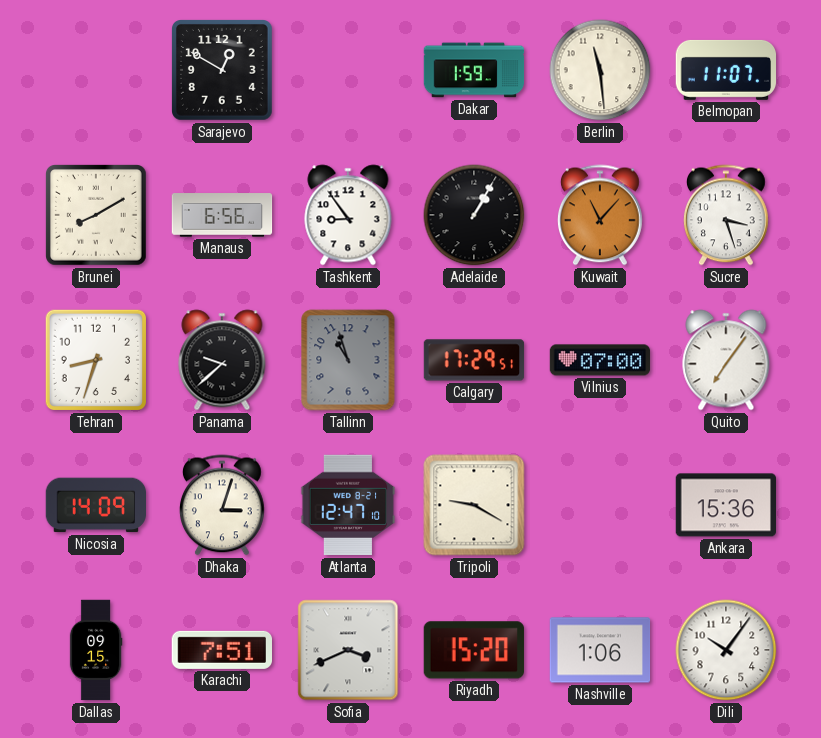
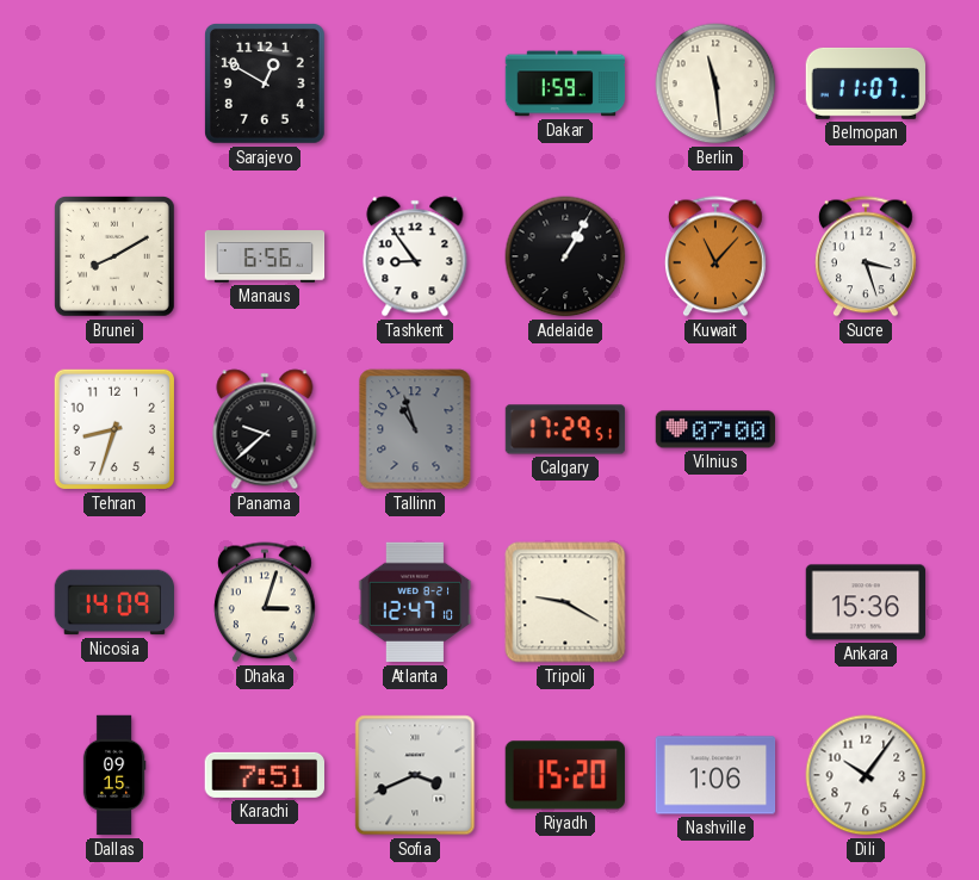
Quito: 7:06 -> none (726, 360)
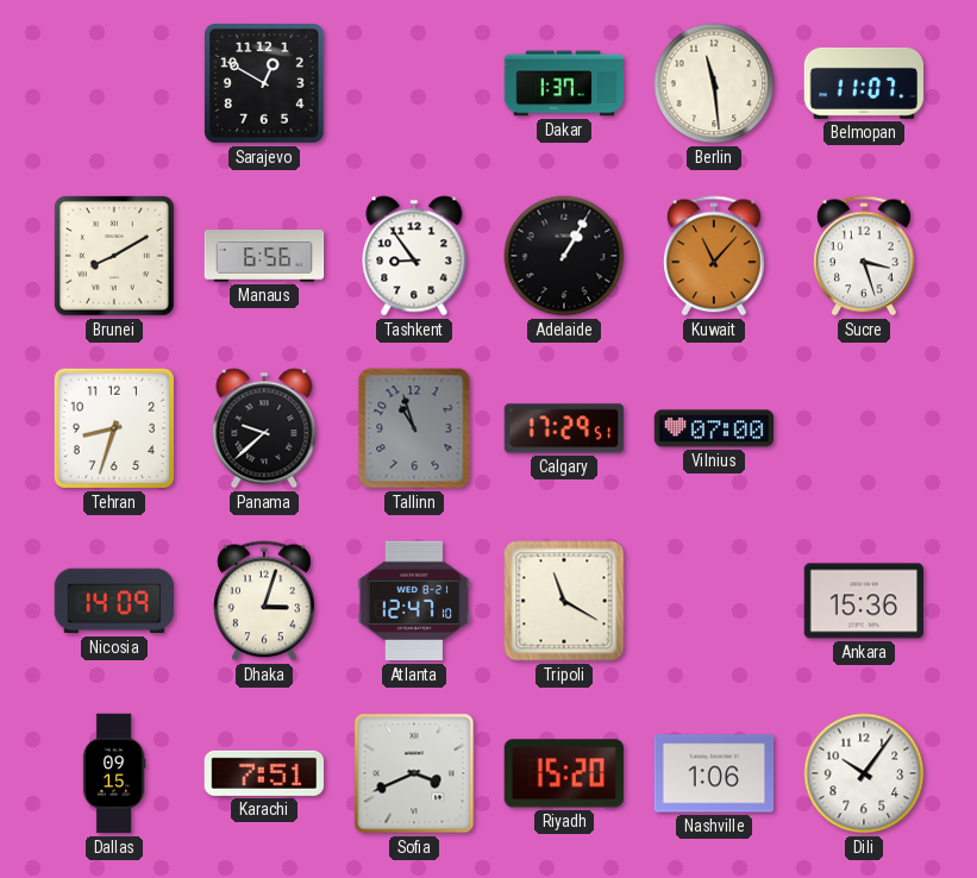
Dakar: 1:59 -> 1:37 (564, 83)
Tripoli: 9:20 -> 11:20 (564, 601)
